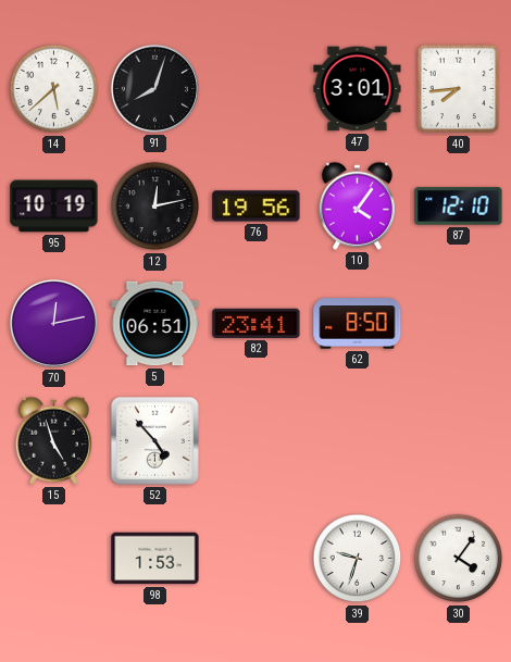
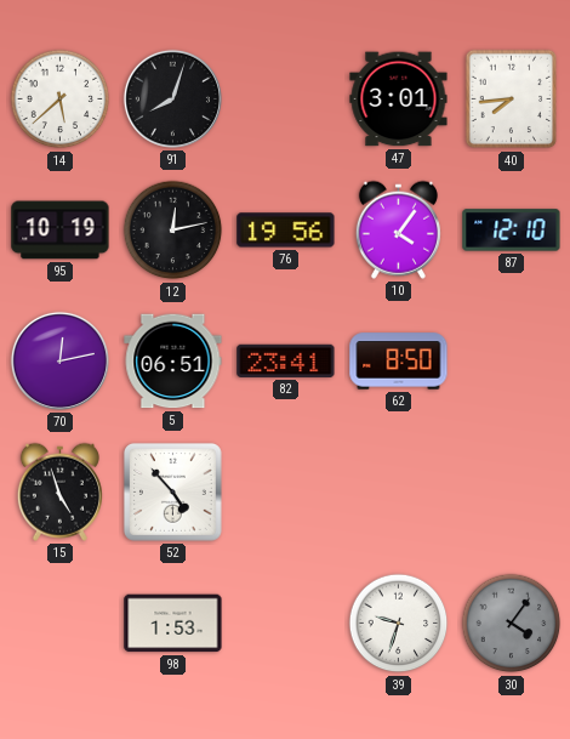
30 dial: white -> grey (512, 624)
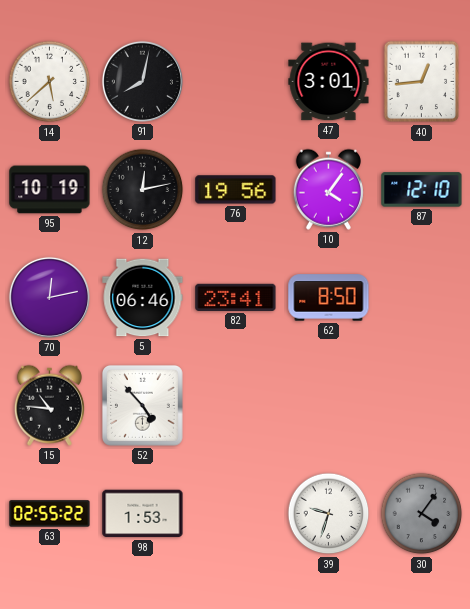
91: 8:03 -> 8:02 (142, 81)
40: 7:44 -> 12:44 (422, 82)
5: 06:51 -> 06:46 (143, 298)
15: 4:57 -> 10:46 (49, 405)
63: none -> 02:55 (50, 514)
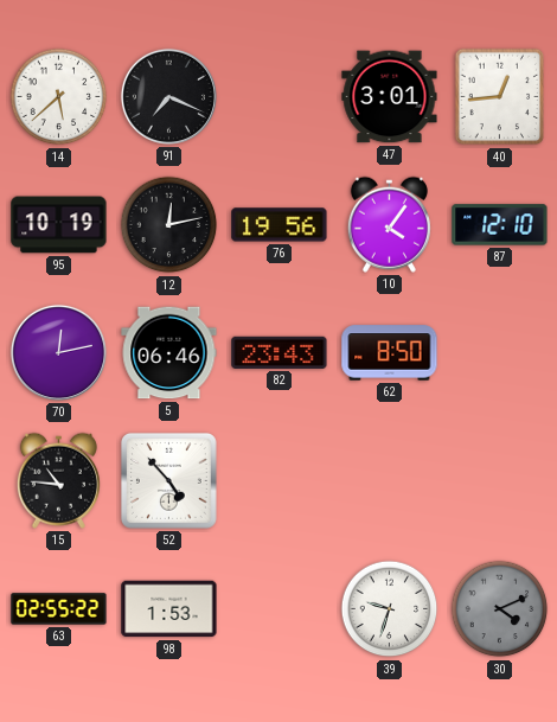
91: 8:02 -> 7:19 (168, 96)
82: 23:41 -> 23:43 (280, 352)
30: 4:06 -> 4:11 (500, 609)
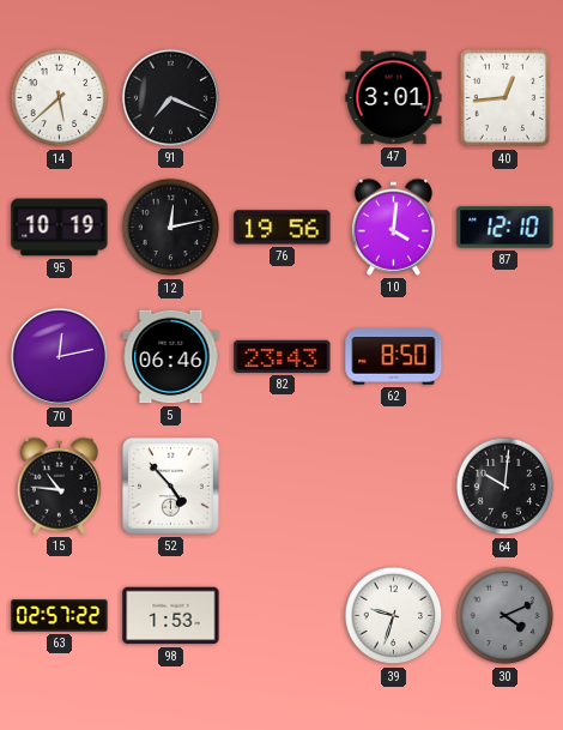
10: 4:06 -> 4:01 (393, 227)
64: none -> 10:01 (506, 487)
63: 02:55 -> 02:57 (60, 616)
